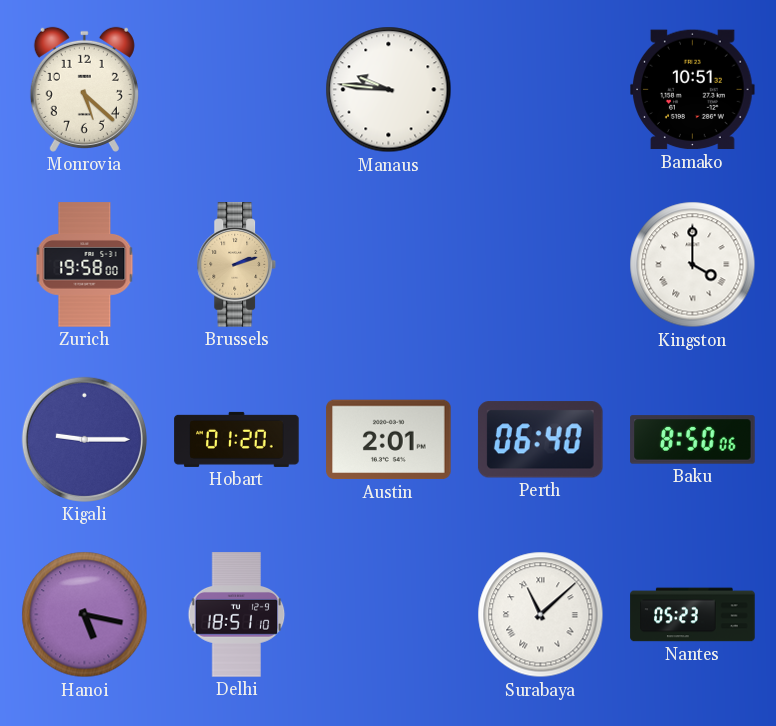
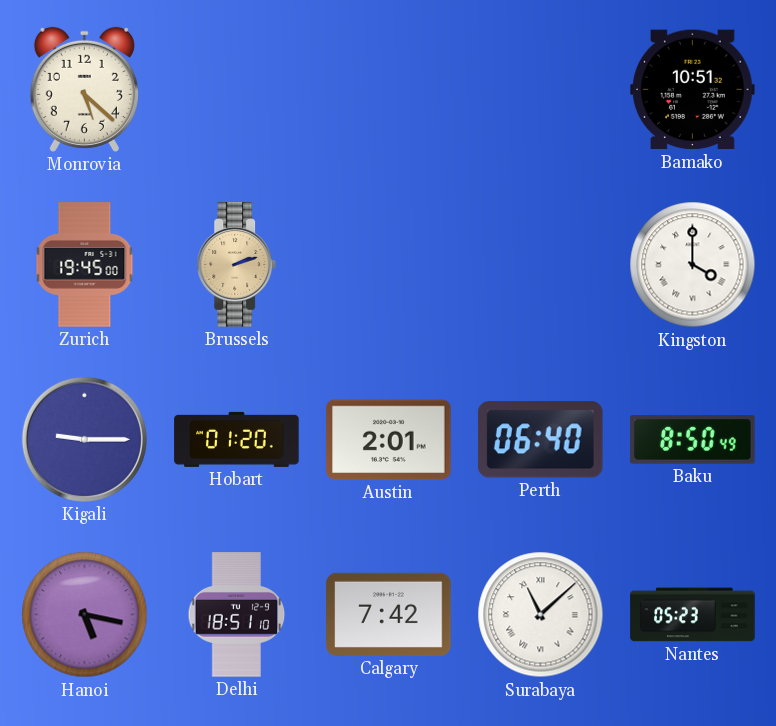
Manaus: 9:46 -> none (389, 90)
Zurich: 19:58 -> 19:45 (85, 265)
Baku: 8:50:06 -> 8:50:49 (693, 440)
Calgary: none -> 7:42 (389, 614)
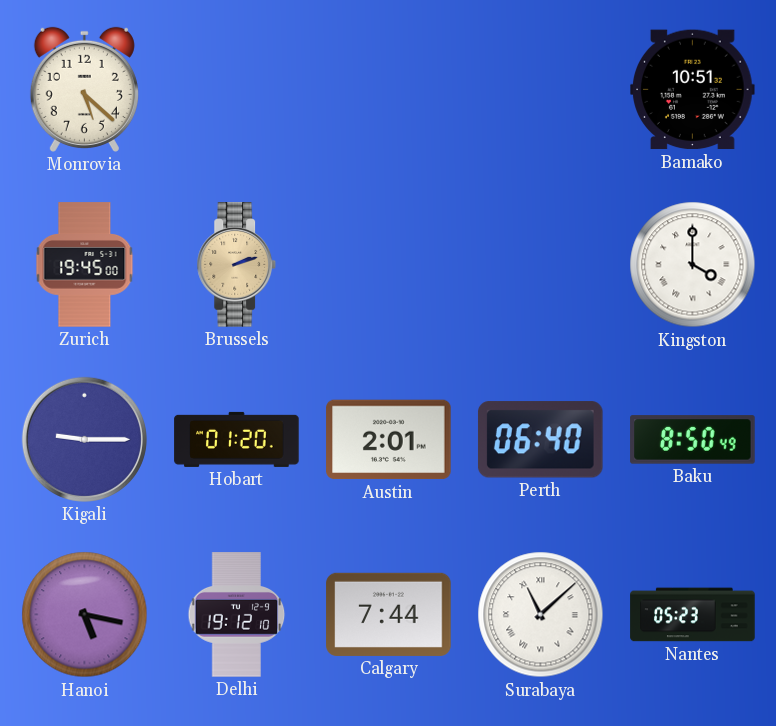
Delhi: 18:51 -> 19:12 (237, 615)
Calgary: 7:42 -> 7:44 (389, 614)
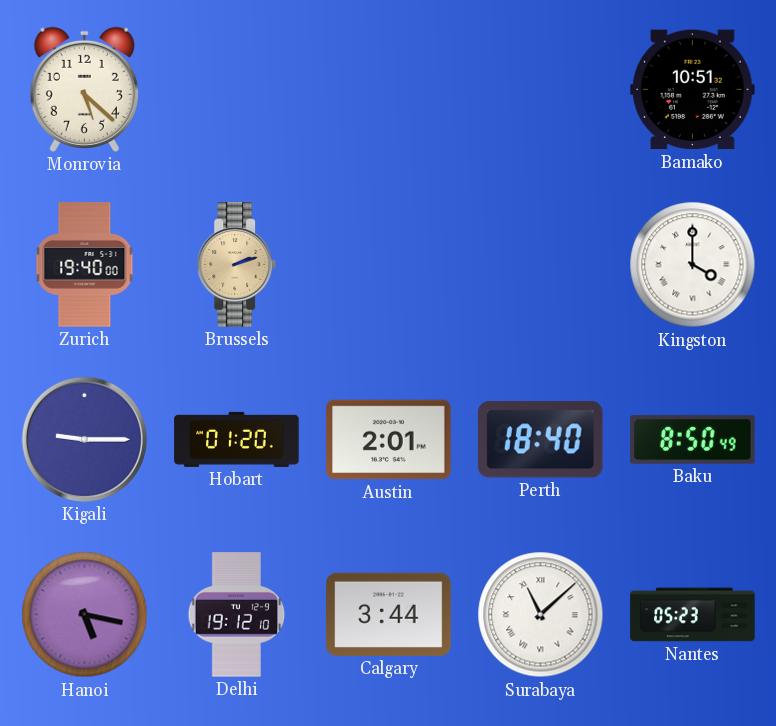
Zurich: 19:45 -> 19:40 (85, 265)
Perth: 06:40 -> 18:40 (540, 440)
Calgary: 7:44 -> 3:44 (389, 614)
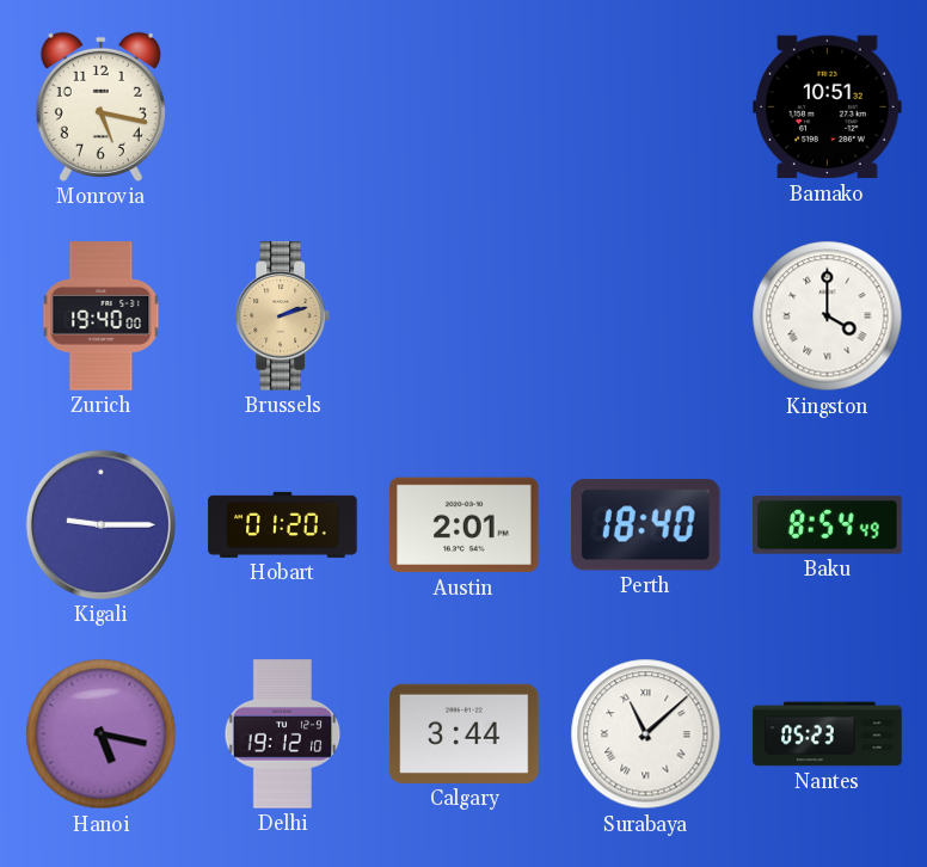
Monrovia: 5:22 -> 5:17 (100, 106)
Baku: 8:50 -> 8:54 (828, 525)
